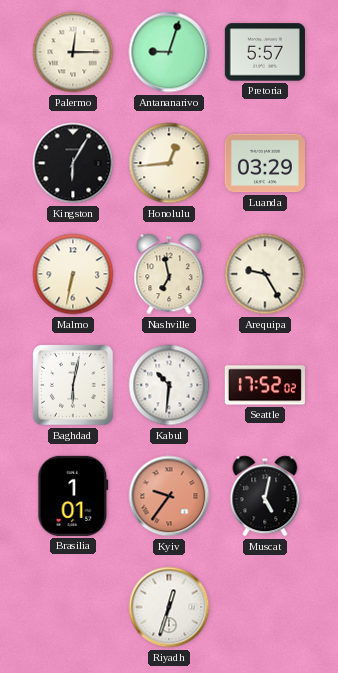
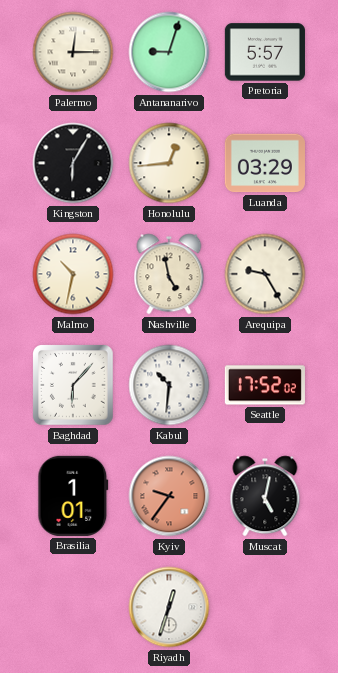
Malmo: 6:32 -> 10:32 (73, 274)
Nashville: 6:58 -> 4:58 (169, 274)
Baghdad: 6:02 -> 6:07 (74, 386)
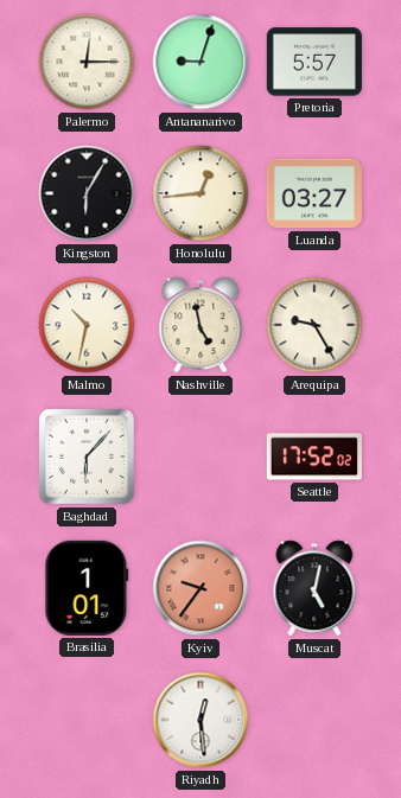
Luanda: 03:29 -> 03:27 (314, 193)
Kabul: 10:31 -> none (169, 385)
Riyadh: 12:33 -> 12:29 (200, 720)
